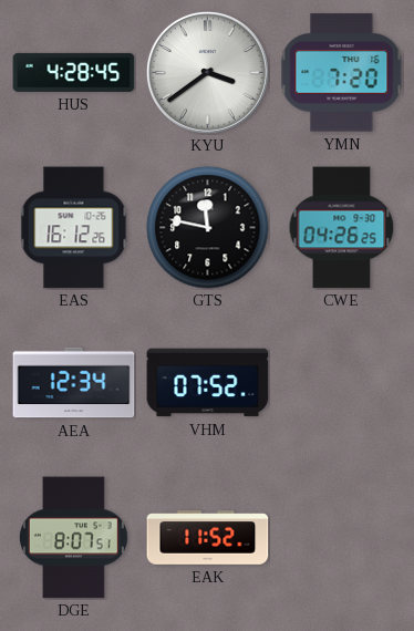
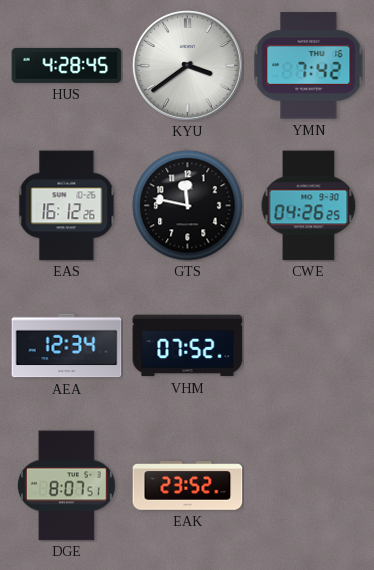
YMN: 7:20 -> 7:42 (309, 66)
EAK: 11:52 -> 23:52 (188, 486)
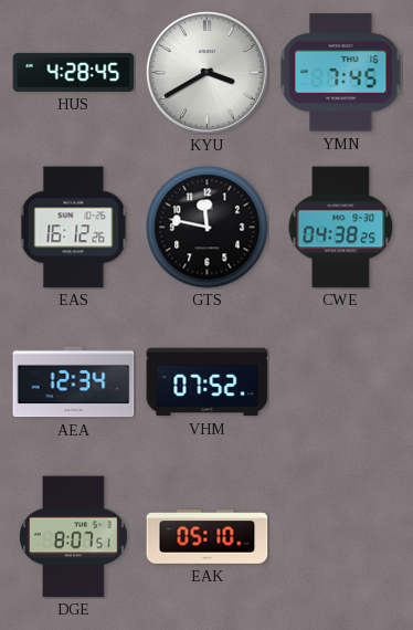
KYU: 3:39 -> 3:40 (206, 72)
YMN: 7:42 -> 7:45 (341, 73)
CWE: 04:26 -> 04:38 (341, 228)
EAK: 23:52 -> 05:10 (208, 537)
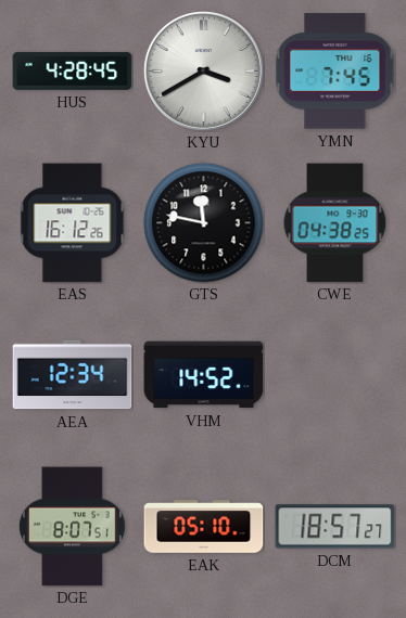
VHM: 07:52 -> 14:52 (204, 375)
DCM: none -> 18:57 (335, 527)
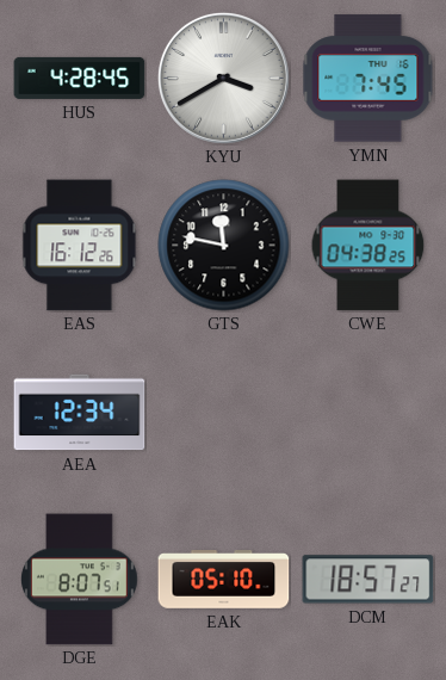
VHM: 14:52 -> none (204, 375)
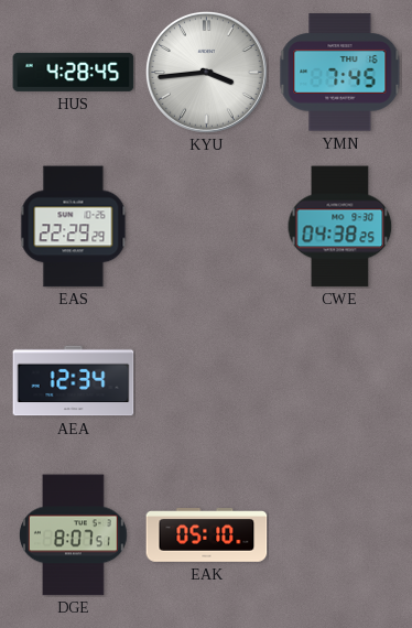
KYU: 3:40 -> 3:44 (206, 72)
EAS: 16:12 -> 22:29 (74, 227)
GTS: 11:47 -> none (224, 246)
DCM: 18:57 -> none (368, 580)
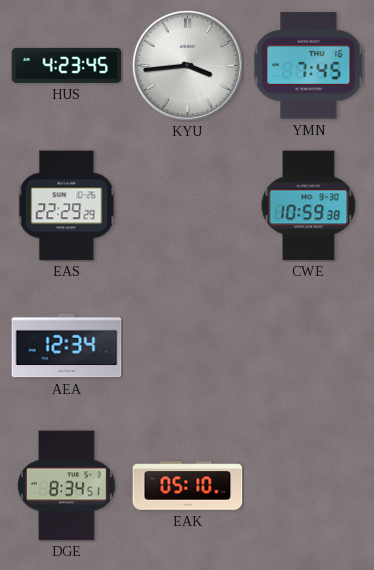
HUS: 4:28 -> 4:23 (67, 65)
CWE: 04:38 -> 10:59 (309, 206)
DGE: 8:07 -> 8:34 (66, 486)
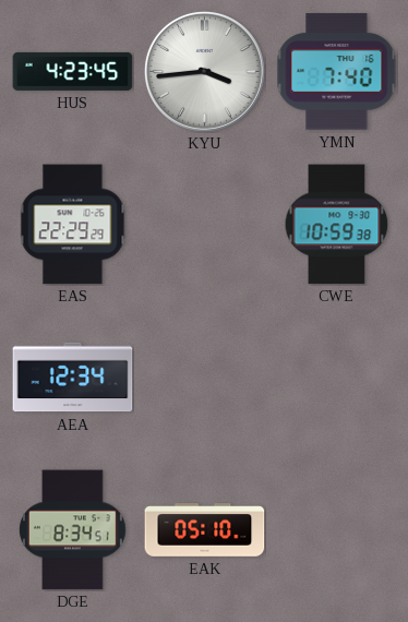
YMN: 7:45 -> 7:40 (337, 72)
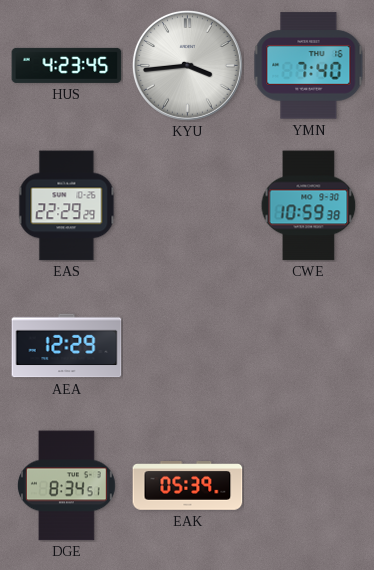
AEA: 12:34 -> 12:29 (67, 346)
EAK: 05:10 -> 05:39 (188, 486)
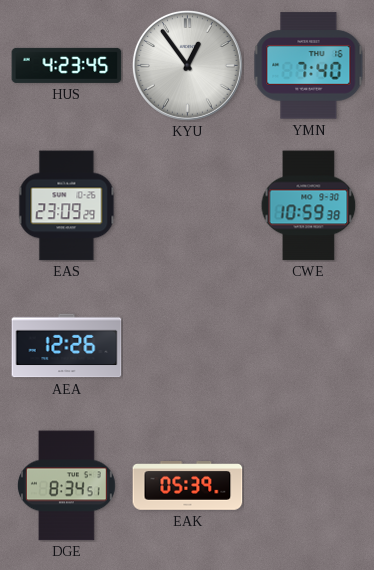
KYU: 3:44 -> 12:54 (187, 65)
EAS: 22:29 -> 23:09 (67, 206)
AEA: 12:29 -> 12:26 (67, 346)
